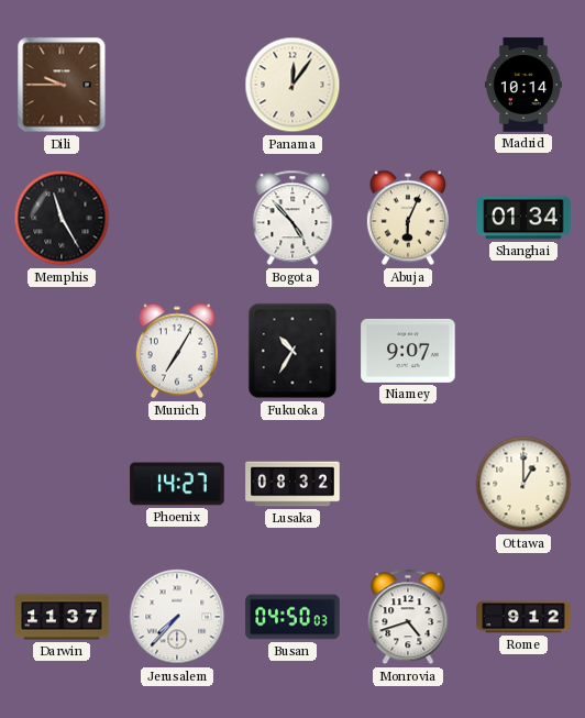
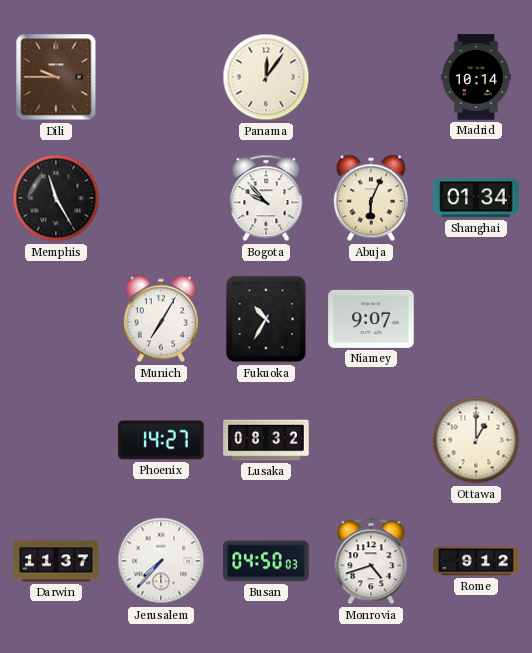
Bogota: 4:53 -> 9:53 (266, 198)
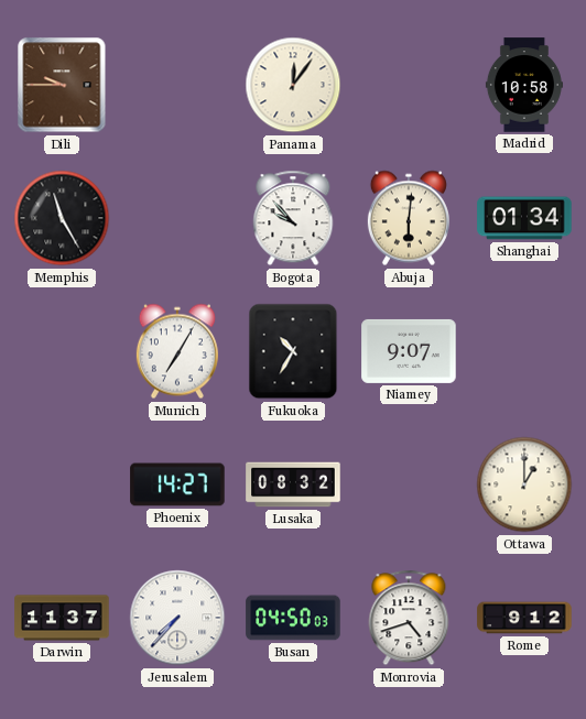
Madrid: 10:14 -> 10:58 (524, 85)
Abuja: 6:04 -> 6:01 (409, 218)
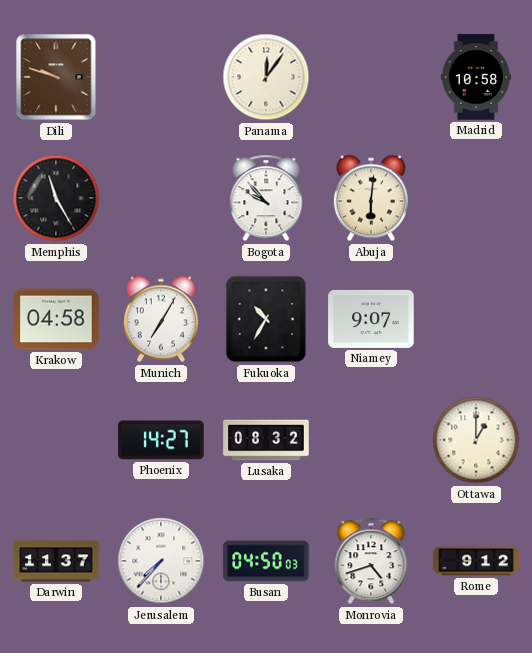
Dili: 9:45 -> 9:48 (56, 77)
Shanghai: 01:34 -> none (524, 218)
Krakow: none -> 04:58 (56, 319)
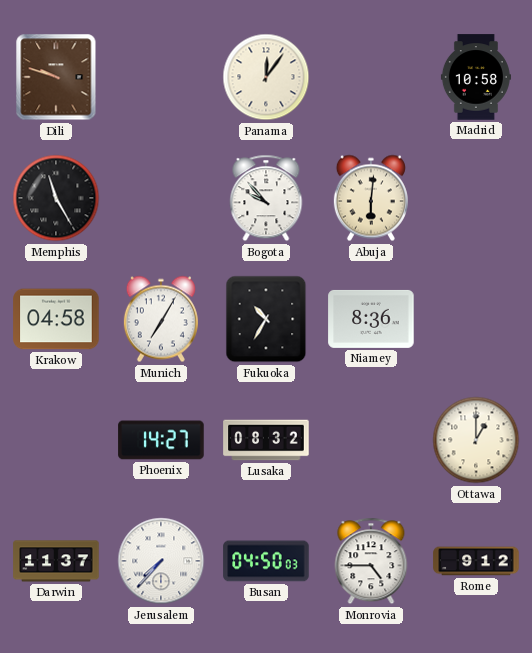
Niamey: 9:07 -> 8:36 (371, 319)
Monrovia: 4:42 -> 4:45 (371, 561)
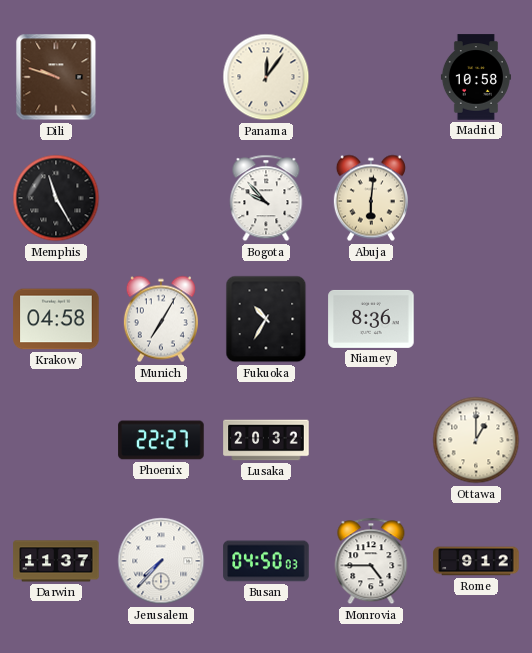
Phoenix: 14:27 -> 22:27 (161, 440)
Lusaka: 08:32 -> 20:32 (266, 440)
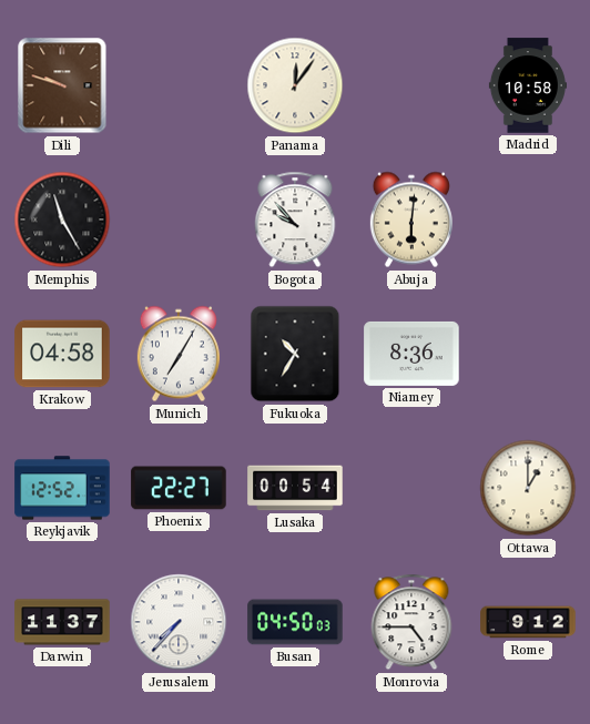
Reykjavik: none -> 12:52 (62, 488)
Lusaka: 20:32 -> 00:54 (295, 488)
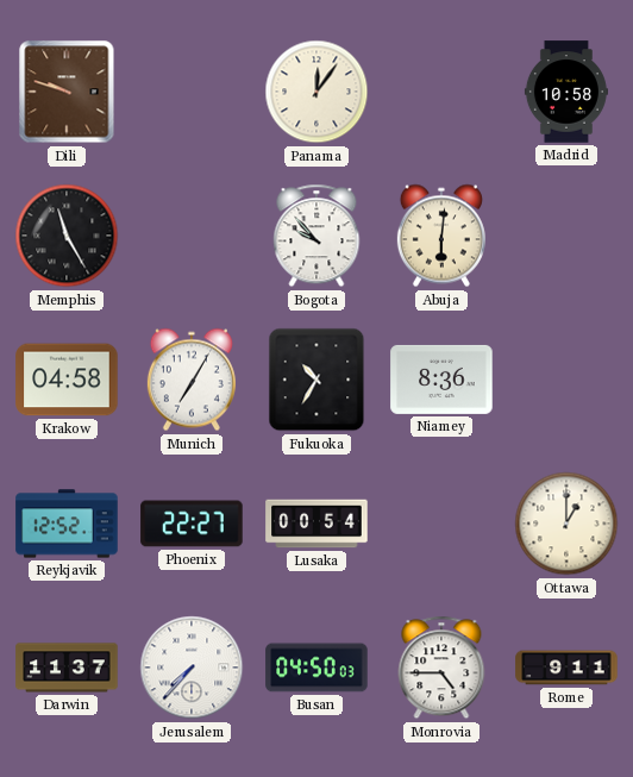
Rome: 9:12 -> 9:11 (566, 668)
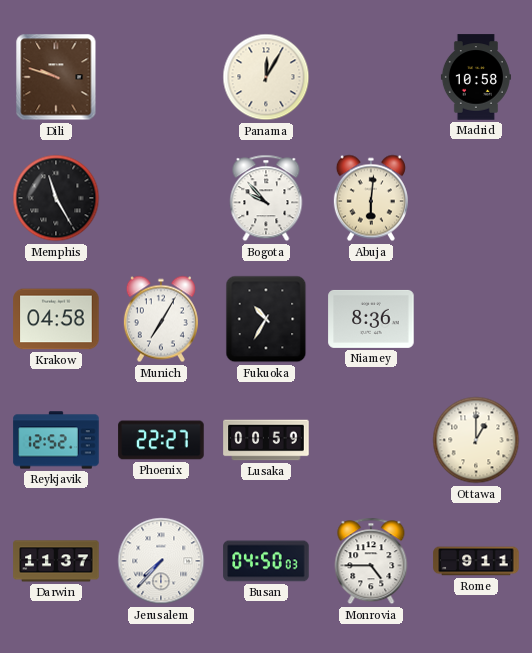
Panama: 12:06 -> 12:05 (266, 77)
Lusaka: 00:54 -> 00:59 (266, 440)
